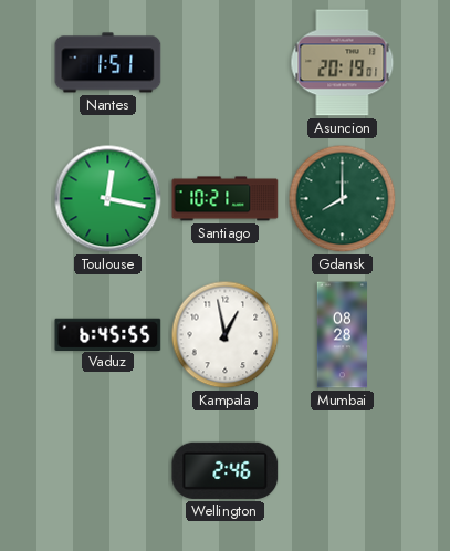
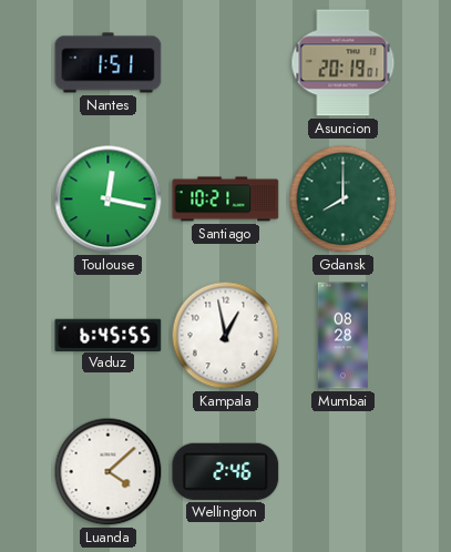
Luanda: none -> 4:08 (109, 472)
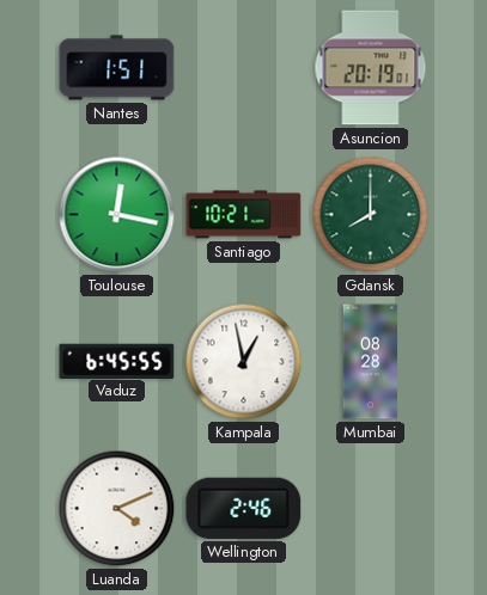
Luanda: 4:08 -> 4:11 (117, 509)
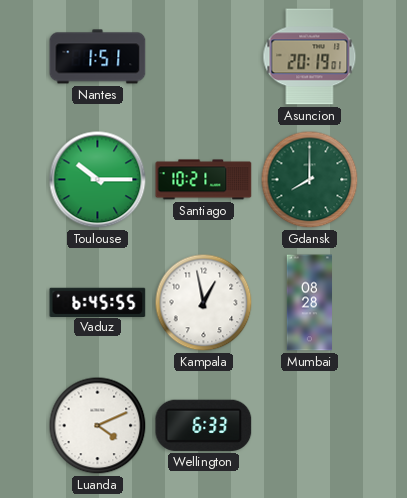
Toulouse: 12:17 -> 10:15 (98, 180)
Wellington: 2:46 -> 6:33 (204, 425)
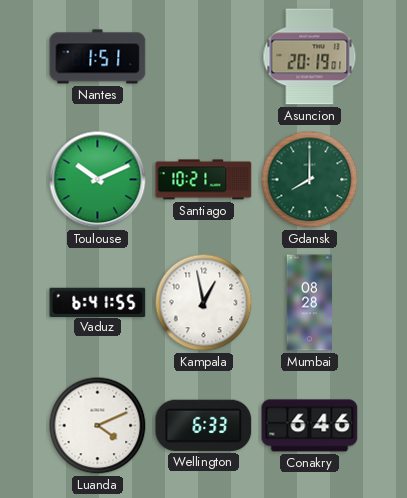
Toulouse: 10:15 -> 10:11 (98, 180)
Vaduz: 6:45 -> 6:41 (98, 302)
Conakry: none -> 6:46 (310, 426)
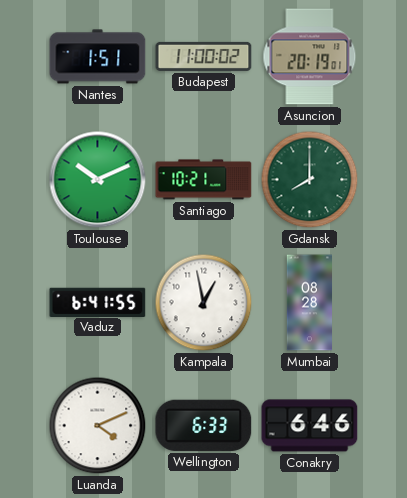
Budapest: none -> 11:00 (204, 56)
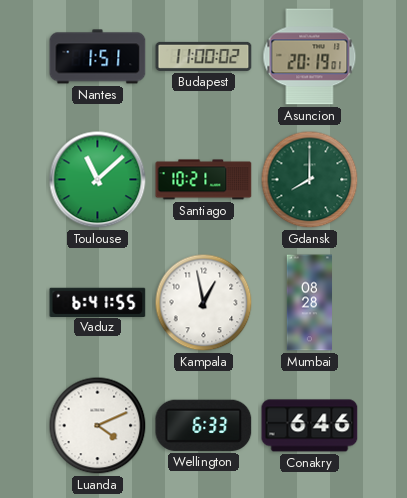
Toulouse: 10:11 -> 11:08 (98, 180)
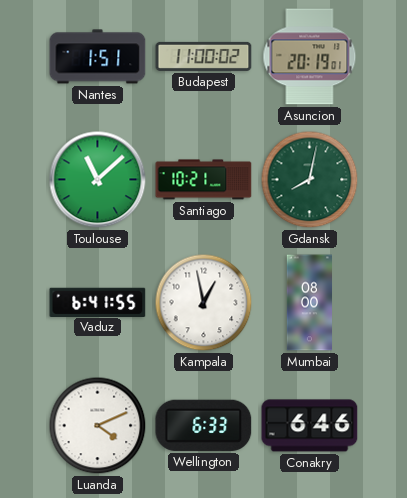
Gdansk: 8:00 -> 8:02 (310, 180)
Mumbai: 08:28 -> 08:00 (309, 303)
